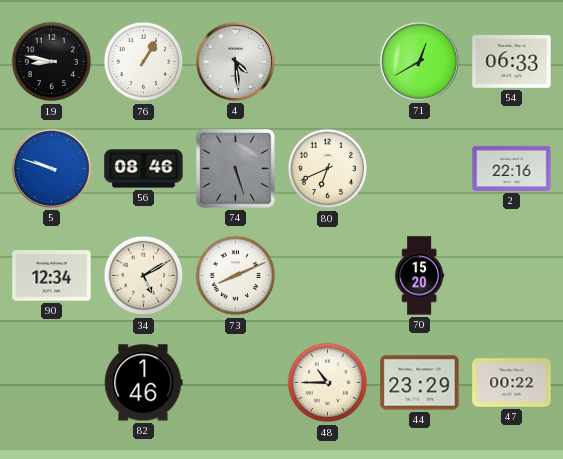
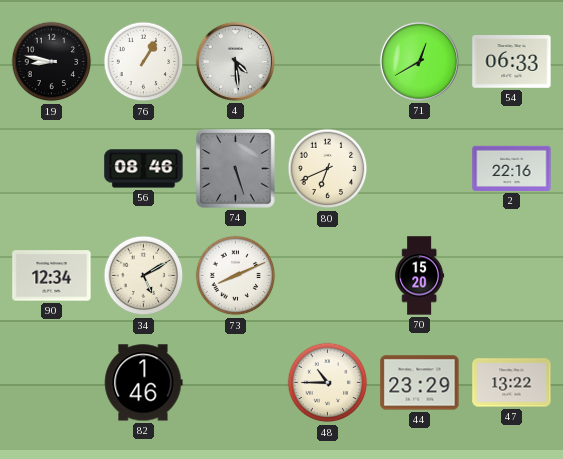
5: 9:48 -> none (51, 168)
47: 00:22 -> 13:22 (512, 383)
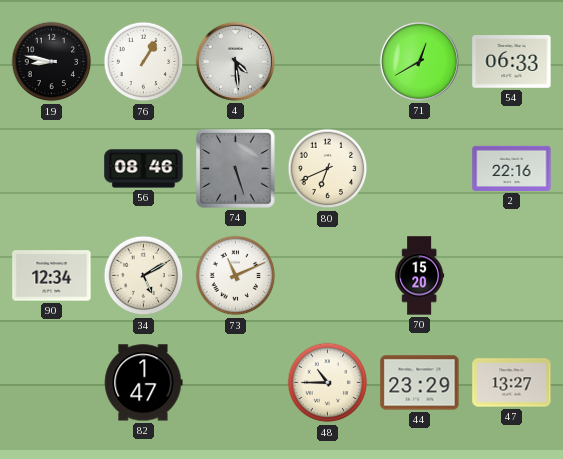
73: 8:11 -> 11:11 (236, 276)
82: 1:46 -> 1:47 (143, 383)
47: 13:22 -> 13:27 (512, 383)
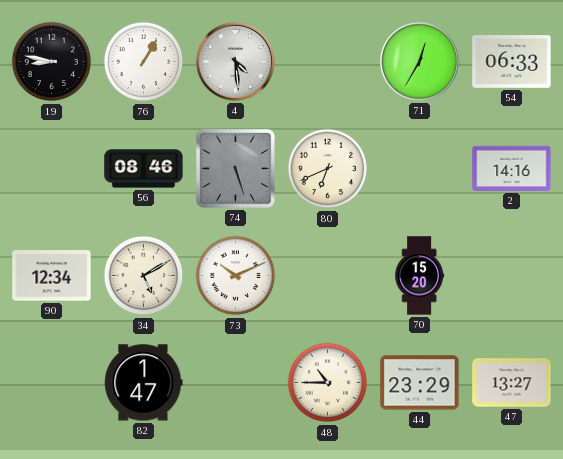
71: 12:40 -> 12:35 (419, 61)
2: 22:16 -> 14:16 (512, 168)
73: 11:11 -> 10:11 (236, 276)
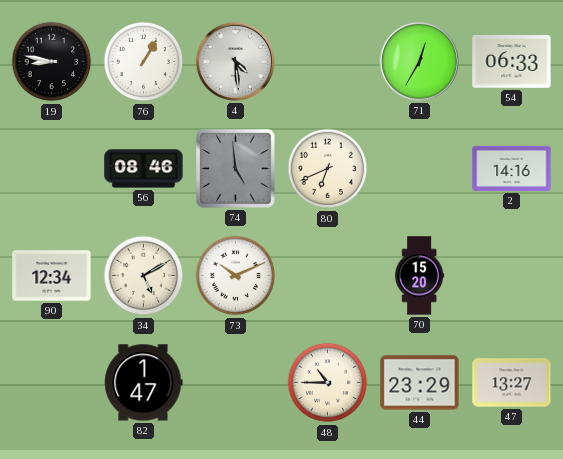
74: 5:27 -> 4:59 (236, 169)
